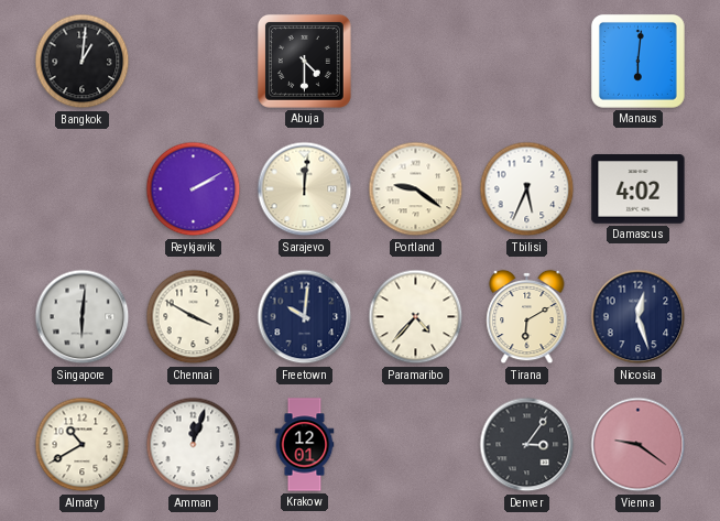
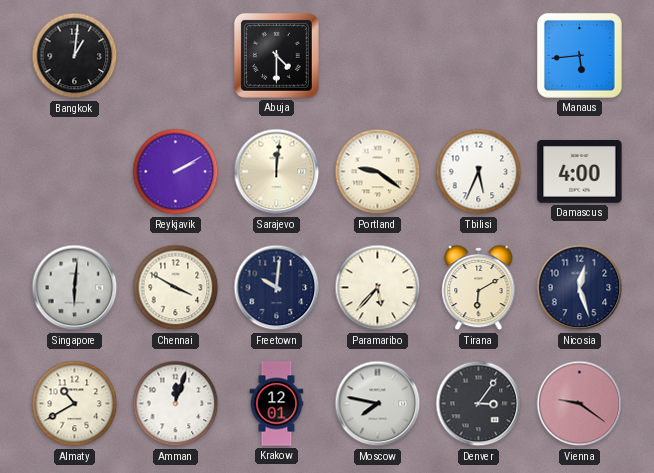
Manaus: 6:01 -> 5:44 (580, 56)
Damascus: 4:02 -> 4:00 (580, 172)
Paramaribo: 4:37 -> 5:37 (378, 288)
Moscow: none -> 7:47 (378, 404)
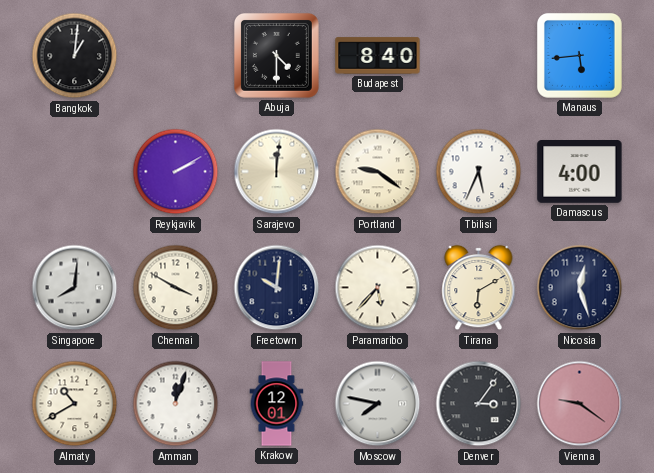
Budapest: none -> 8:40 (378, 56)
Singapore: 6:01 -> 8:01 (75, 288)
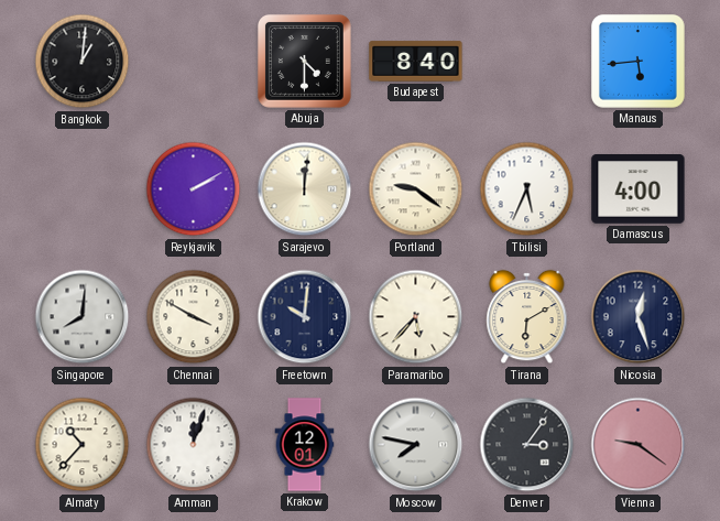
Almaty: 10:40 -> 10:37 (83, 445)
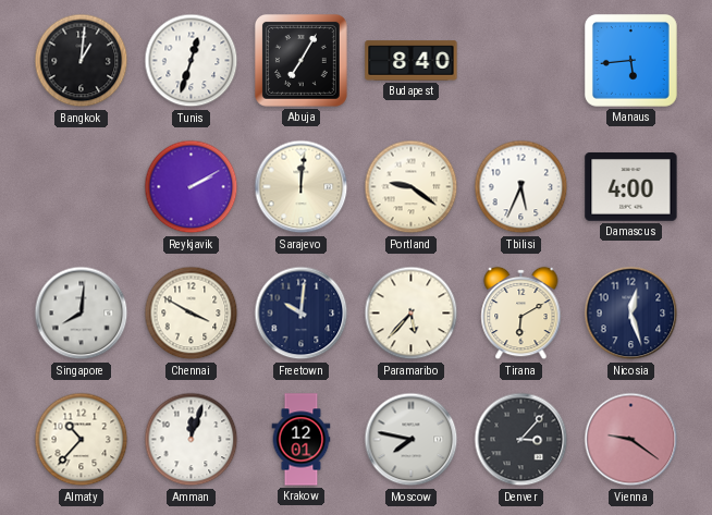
Tunis: none -> 12:33 (192, 61)
Abuja: 4:30 -> 7:05 (302, 61)
Denver: 3:06 -> 3:07 (521, 440)
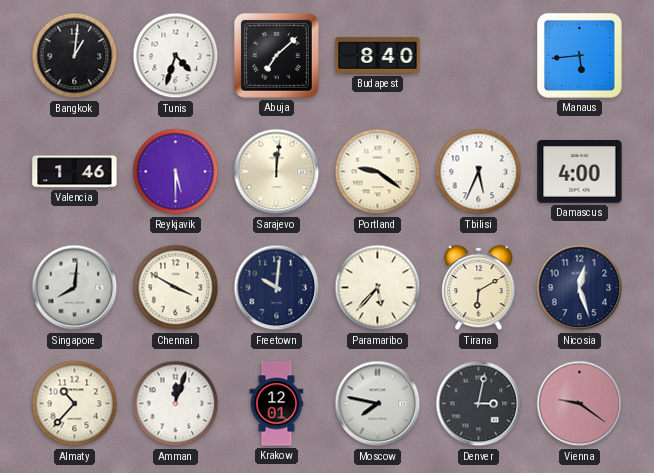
Tunis: 12:33 -> 4:33 (176, 56)
Abuja: 7:05 -> 7:08 (277, 56)
Valencia: none -> 1:46 (75, 172)
Reykjavik: 2:10 -> 5:30 (176, 172)
Denver: 3:07 -> 3:02 (479, 404)
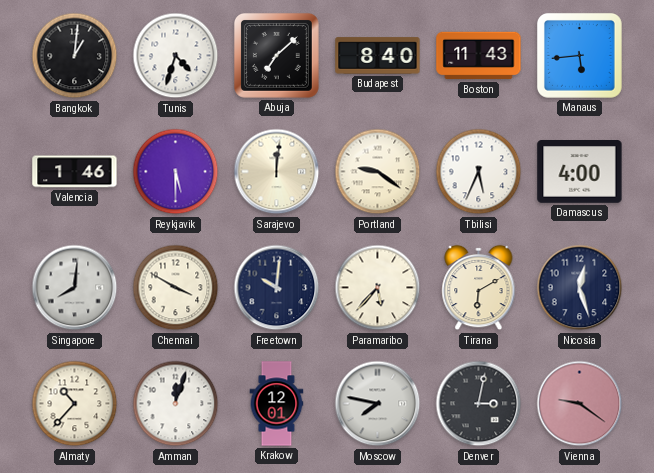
Boston: none -> 11:43 (479, 56)
